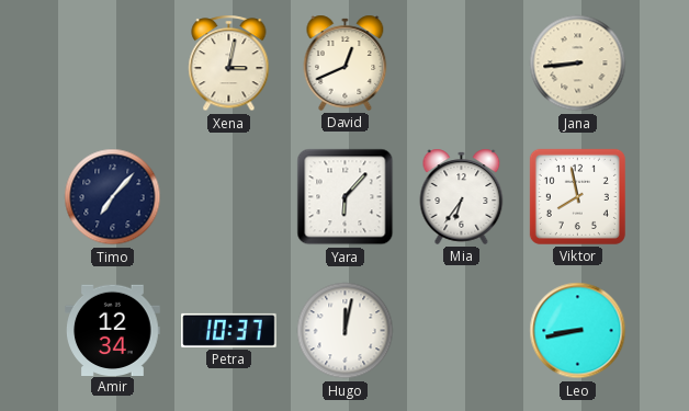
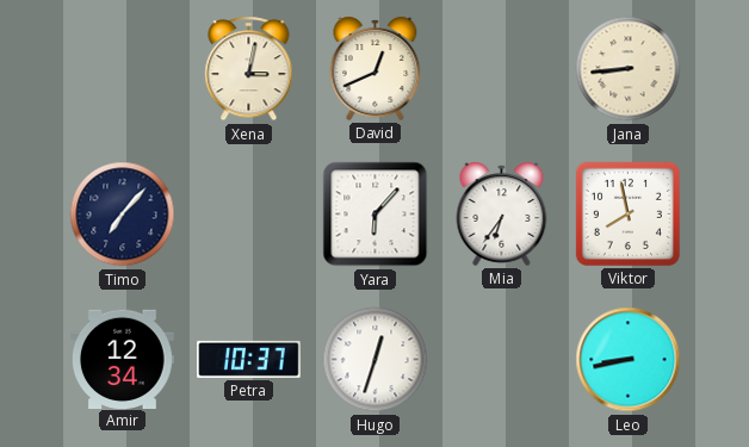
Hugo: 12:02 -> 12:33 (376, 360)
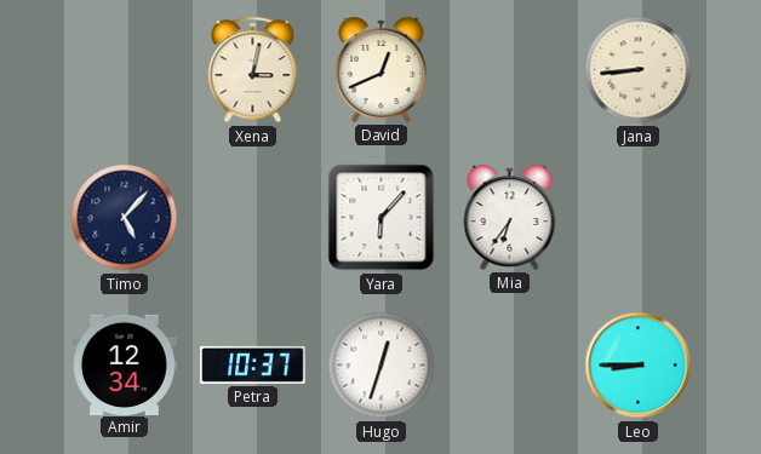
Timo: 7:07 -> 5:07 (125, 218)
Viktor: 7:58 -> none (627, 213)
Leo: 8:43 -> 8:45 (639, 366)
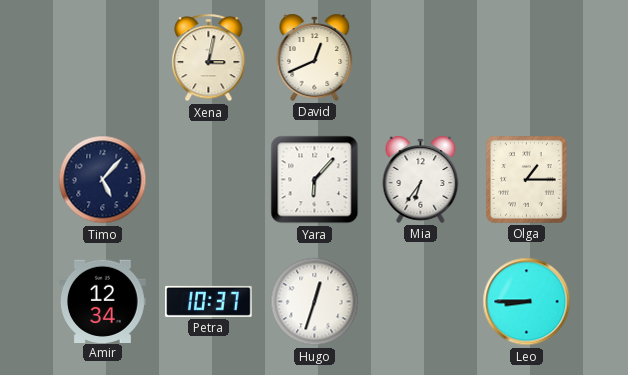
Jana: 8:44 -> none (639, 70)
Olga: none -> 1:15 (526, 180)
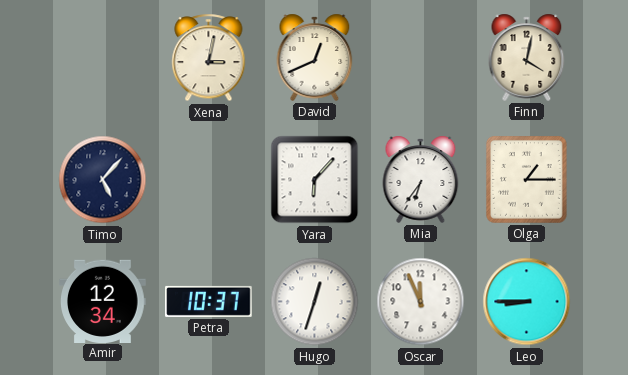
Finn: none -> 4:02 (527, 57)
Oscar: none -> 11:56 (421, 302)
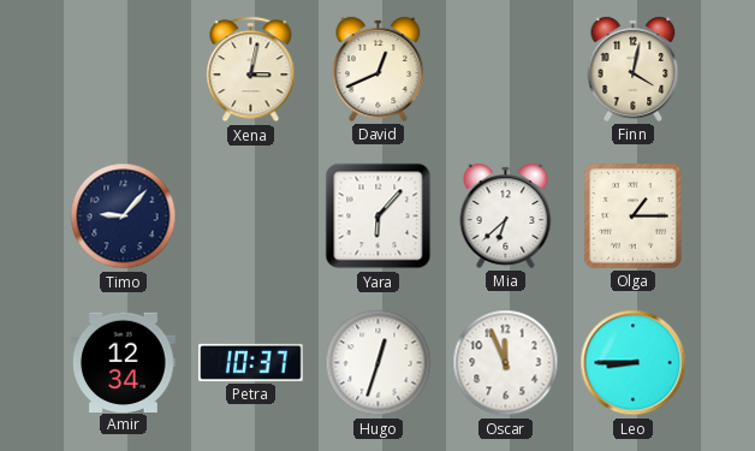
Timo: 5:07 -> 9:07 (124, 216)
Mia: 6:36 -> 6:38 (506, 215)
